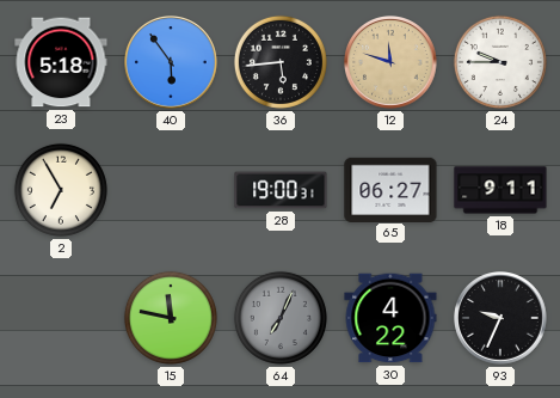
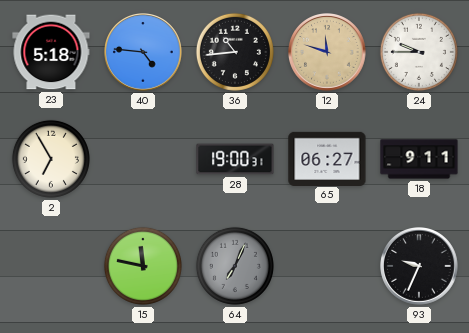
40: 5:54 -> 4:46 (144, 53)
36: 5:44 -> 10:44 (235, 52)
30: 4:22 -> none (390, 318)
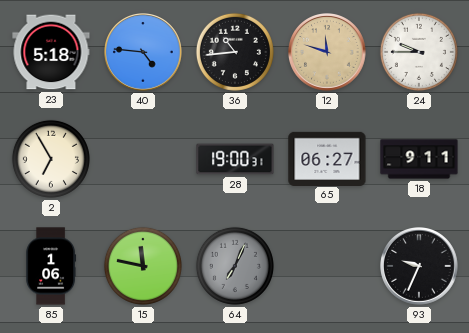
85: none -> 1:06 (51, 266)
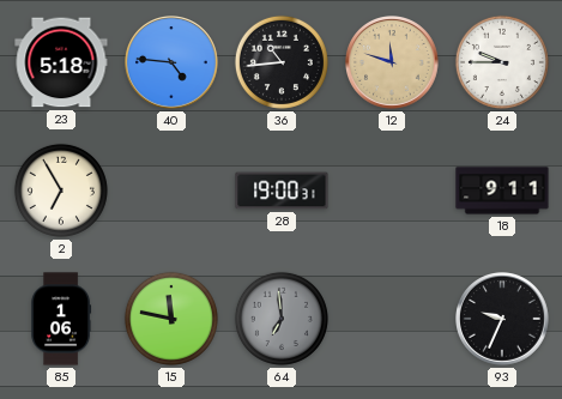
65: 06:27 -> none (327, 158)
64: 7:04 -> 6:59 (282, 319)
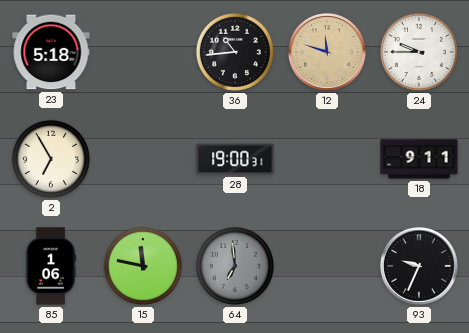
40: 4:46 -> none (173, 64)
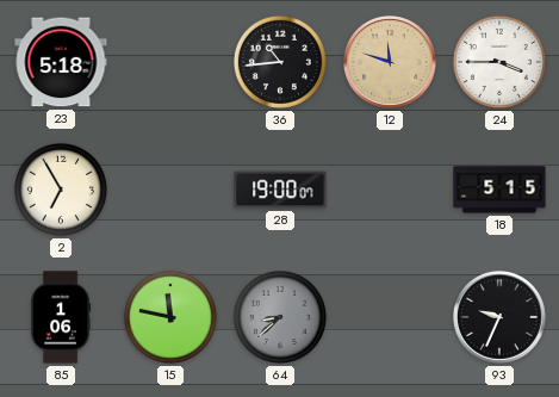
24: 9:45 -> 3:45 (499, 62)
28: 19:00:31 -> 19:00:07 (280, 190)
18: 9:11 -> 5:15 (499, 190)
64: 6:59 -> 8:38 (280, 317)
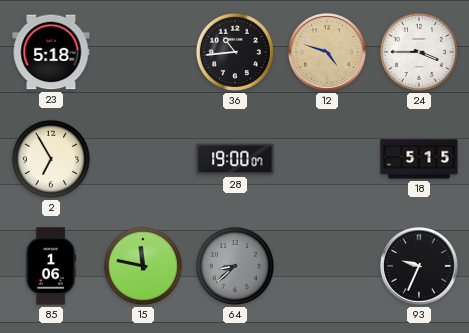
12: 11:48 -> 4:48 (328, 53)
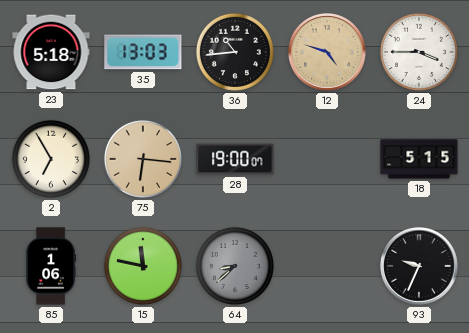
35: none -> 13:03 (143, 52)
75: none -> 6:16 (143, 159)
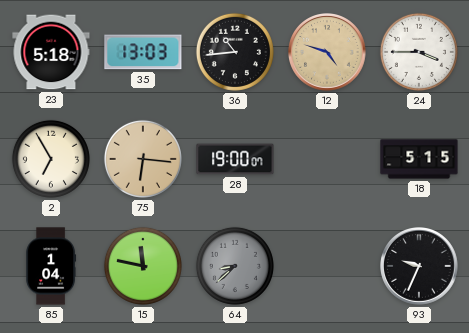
85: 1:06 -> 1:04 (51, 266)
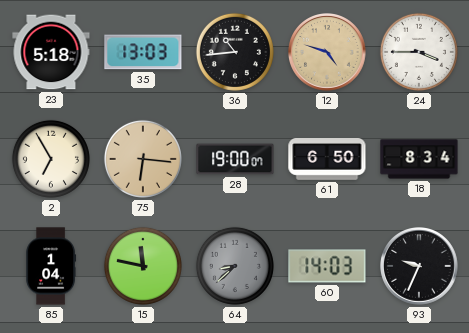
61: none -> 6:50 (327, 160)
18: 5:15 -> 8:34 (419, 159)
60: none -> 14:03 (327, 266)
